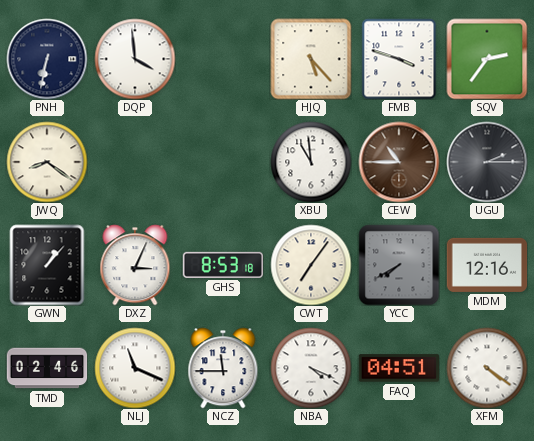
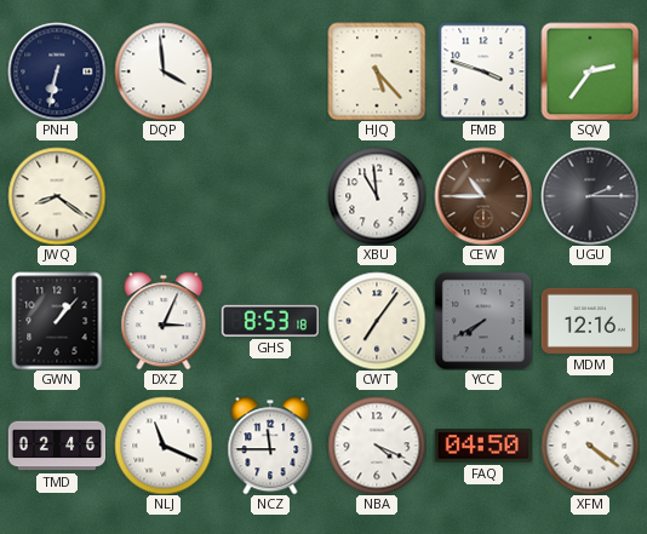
FAQ: 04:51 -> 04:50 (482, 446)
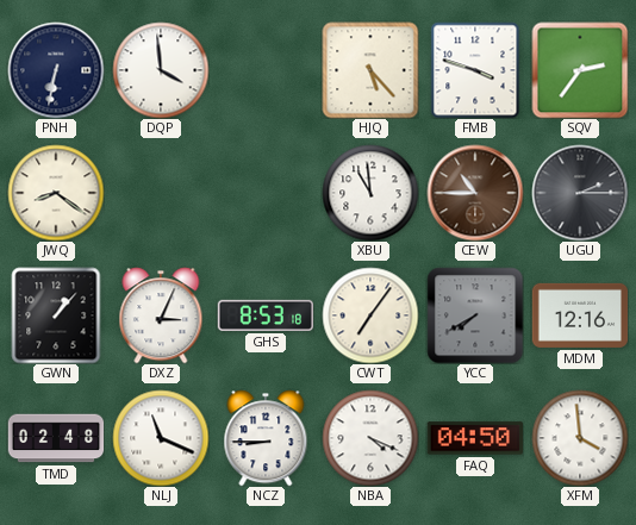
TMD: 02:46 -> 02:48 (56, 438)
NCZ: 11:45 -> 8:45 (266, 438)
XFM: 4:21 -> 3:59 (580, 438)
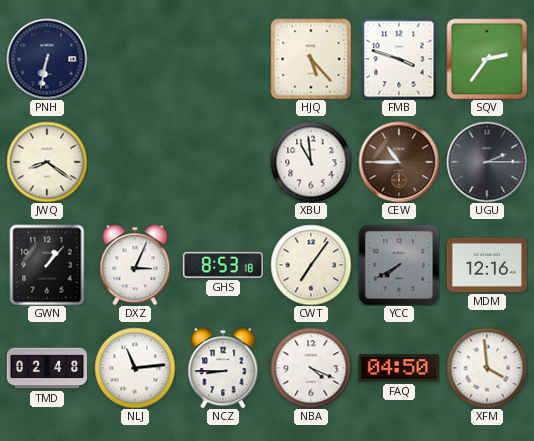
DQP: 3:59 -> none (161, 70)
NLJ: 11:19 -> 11:14 (135, 368)
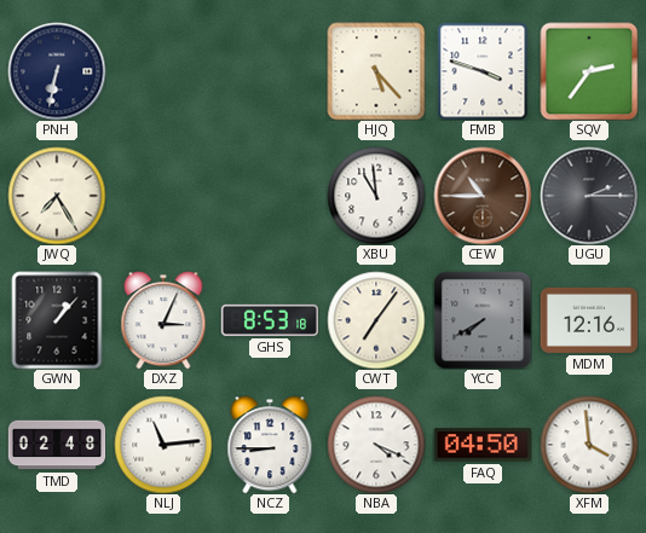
JWQ: 8:21 -> 7:25 (57, 196)
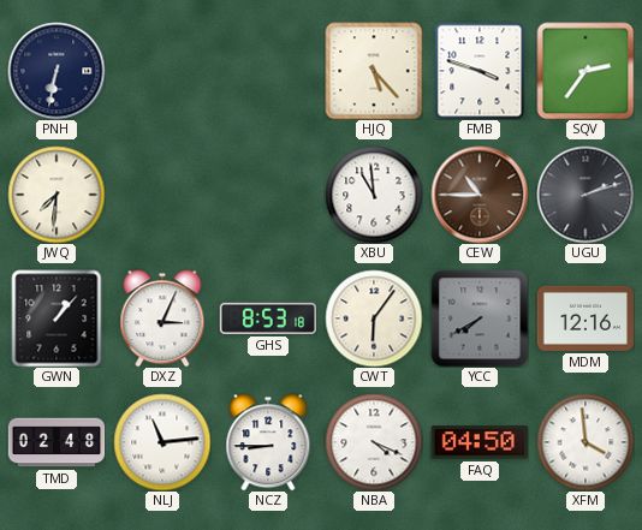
JWQ: 7:25 -> 7:31 (57, 195)
UGU: 2:15 -> 2:12 (585, 195)
CWT: 7:06 -> 6:06 (374, 318)
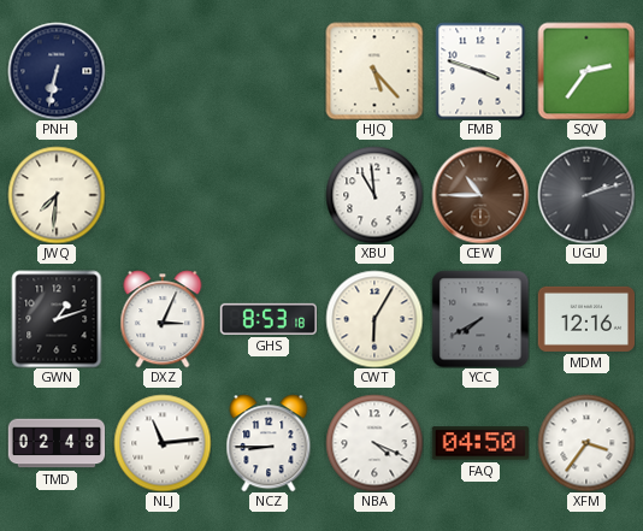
GWN: 1:07 -> 1:12 (57, 319)
CWT: 6:06 -> 6:05 (374, 319)
XFM: 3:59 -> 3:36 (586, 443)
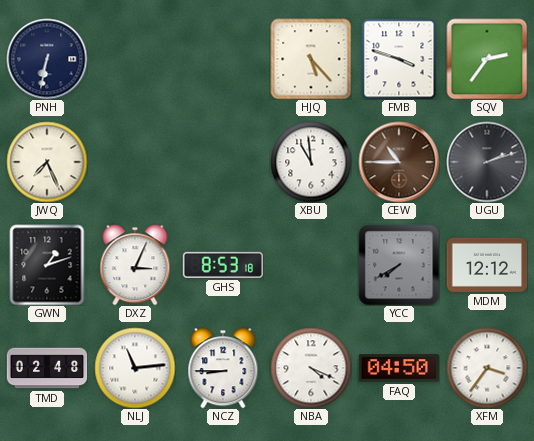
JWQ: 7:31 -> 7:26 (47, 162)
CWT: 6:05 -> none (374, 319)
MDM: 12:16 -> 12:12 (487, 265)
